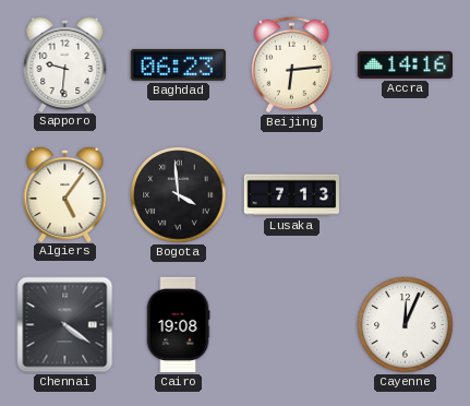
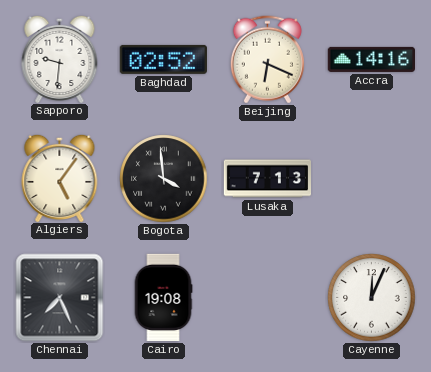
Baghdad: 06:23 -> 02:52 (163, 59)
Beijing: 6:14 -> 6:19 (267, 60)
Chennai: 4:21 -> 7:26 (60, 298)
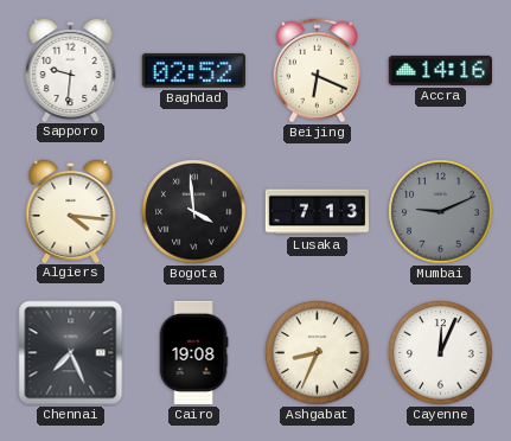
Algiers: 5:06 -> 4:16 (71, 210)
Mumbai: none -> 9:11 (441, 212)
Ashgabat: none -> 8:34 (318, 353)
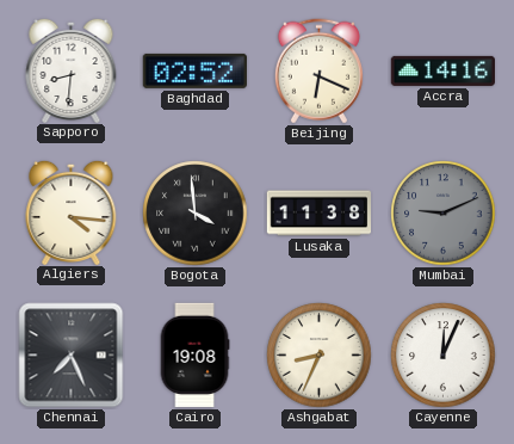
Sapporo: 9:31 -> 8:31 (72, 69)
Lusaka: 7:13 -> 11:38 (320, 214)
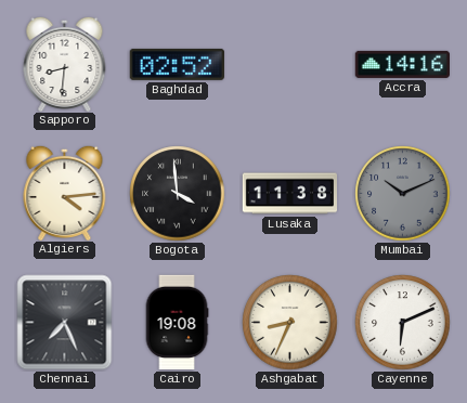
Beijing: 6:19 -> none (318, 72)
Algiers: 4:16 -> 4:14 (65, 192)
Mumbai: 9:11 -> 10:11 (403, 194)
Cayenne: 12:04 -> 6:11 (403, 323)
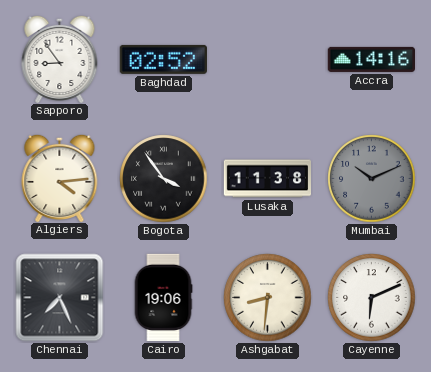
Sapporo: 8:31 -> 8:54 (60, 58)
Bogota: 3:59 -> 3:54 (164, 179)
Cairo: 19:08 -> 19:06 (163, 298)
Ashgabat: 8:34 -> 8:31 (268, 298)
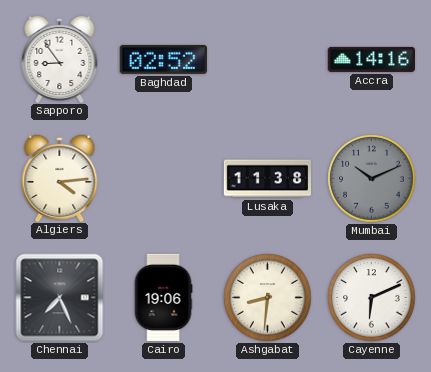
Bogota: 3:54 -> none (164, 179)
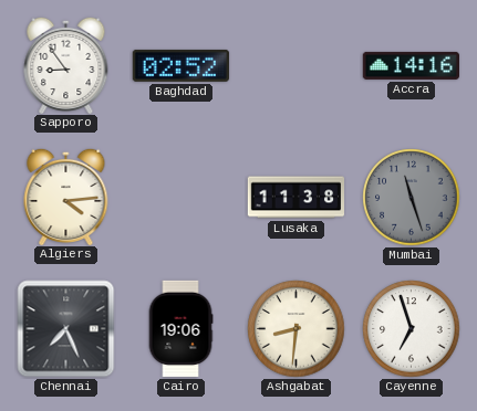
Mumbai: 10:11 -> 11:27 (412, 198)
Cayenne: 6:11 -> 6:57 (412, 329)
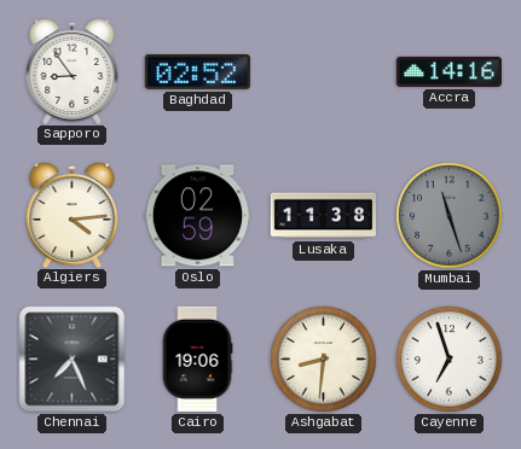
Oslo: none -> 02:59 (197, 216)
